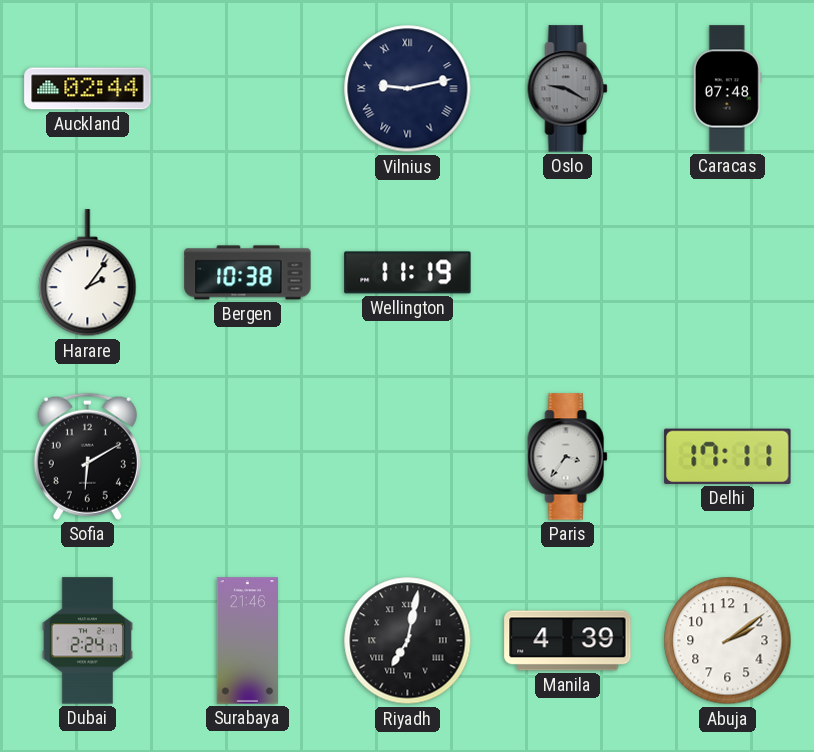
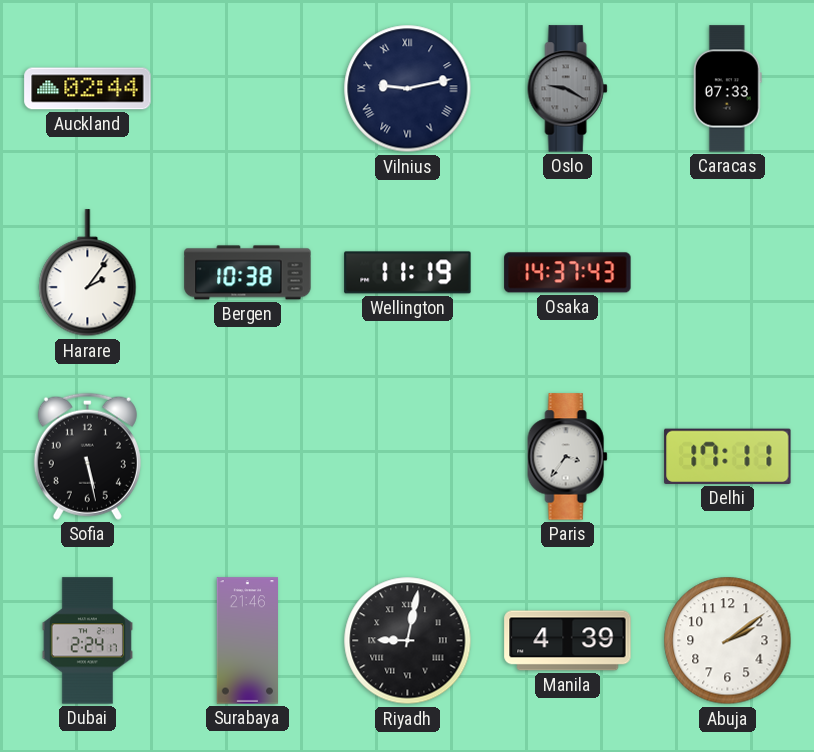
Caracas: 07:48 -> 07:33 (727, 89)
Osaka: none -> 14:37 (568, 273)
Sofia: 6:10 -> 5:28 (87, 456)
Riyadh: 7:02 -> 9:02 (408, 641)
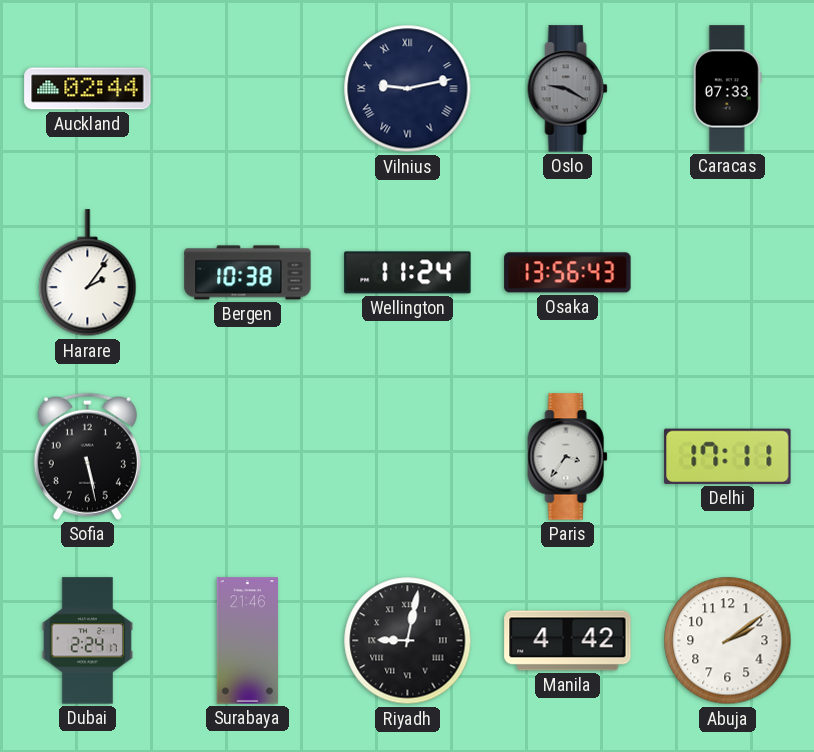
Wellington: 11:19 -> 11:24 (408, 273)
Osaka: 14:37 -> 13:56 (568, 273)
Manila: 4:39 -> 4:42 (568, 641)
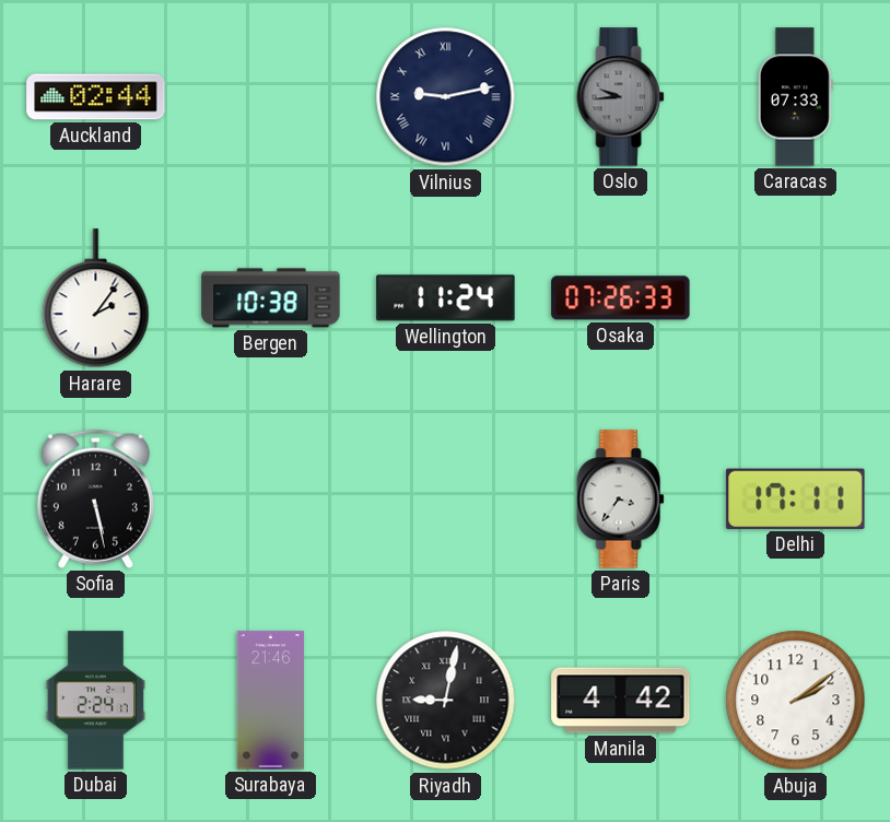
Oslo: 9:20 -> 9:44 (621, 97)
Osaka: 13:56 -> 07:26 (621, 298)
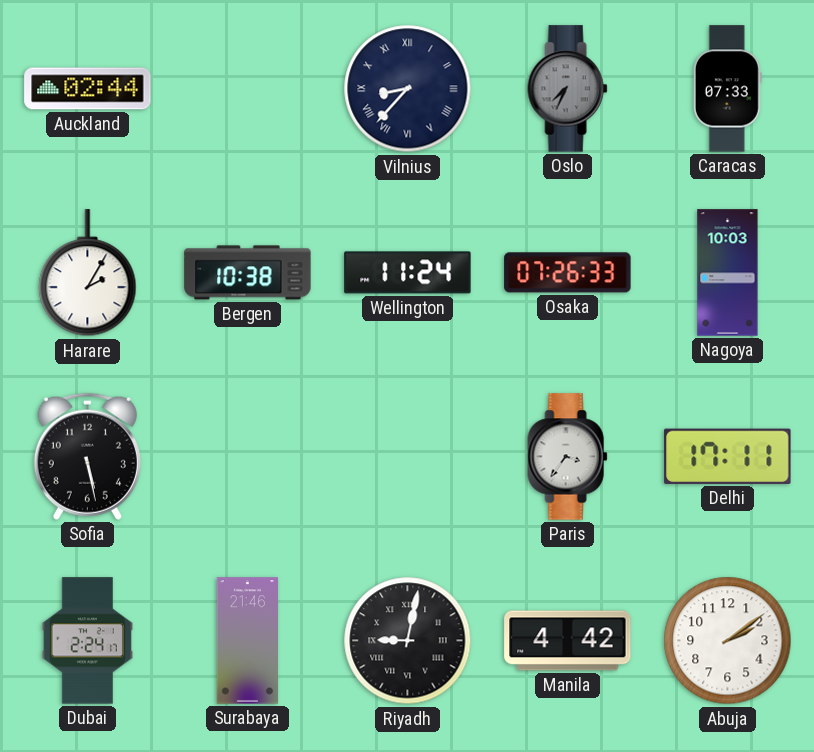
Vilnius: 9:13 -> 8:37 (408, 89)
Oslo: 9:44 -> 7:34 (568, 89)
Harare: 2:06 -> 2:05 (88, 273)
Nagoya: none -> 10:03 (728, 273)
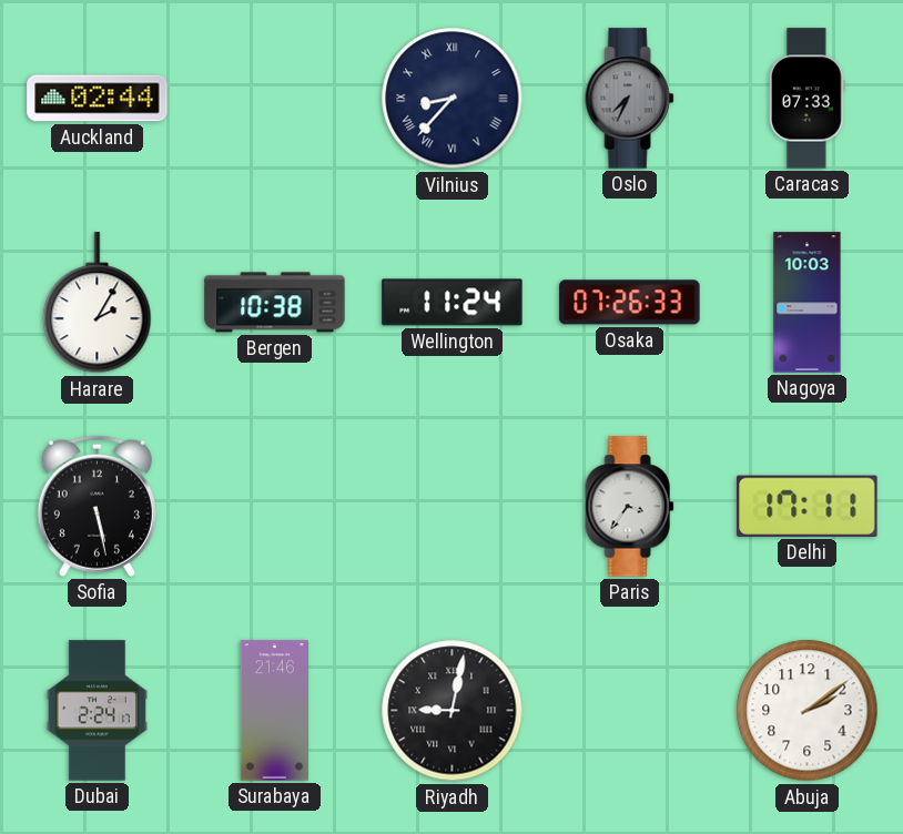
Manila: 4:42 -> none (568, 641)
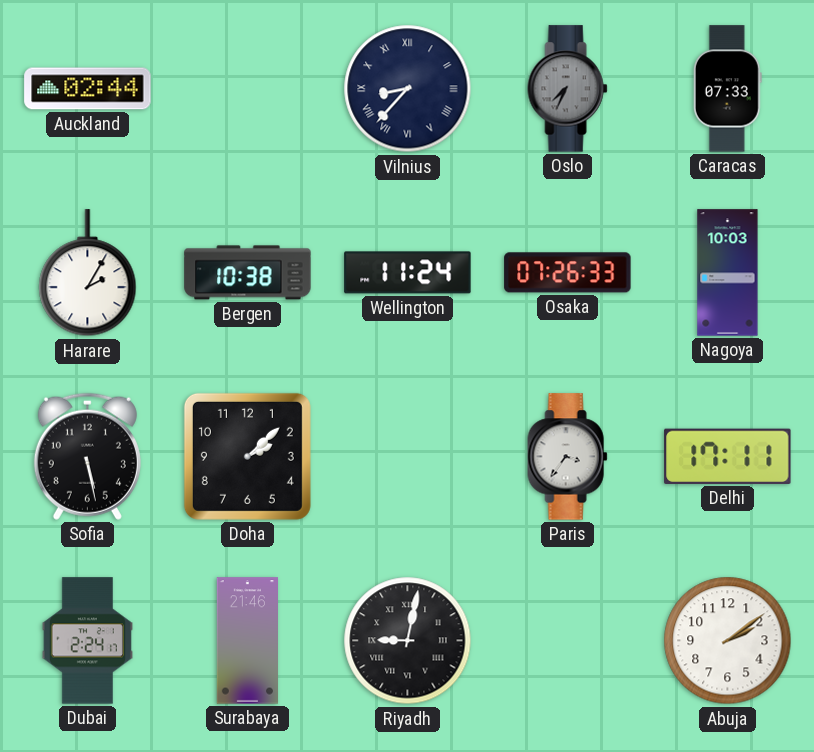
Doha: none -> 2:08 (247, 456)
